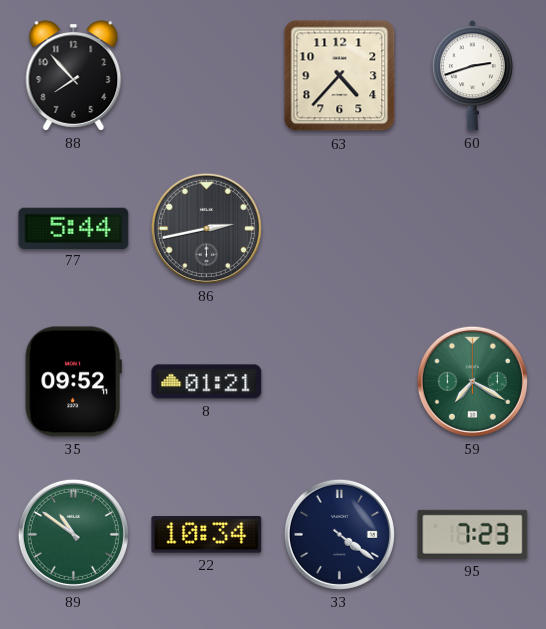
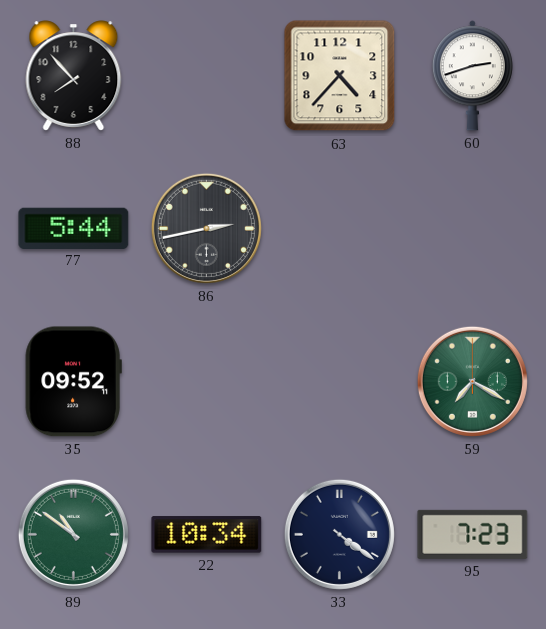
8: 01:21 -> none (207, 382)
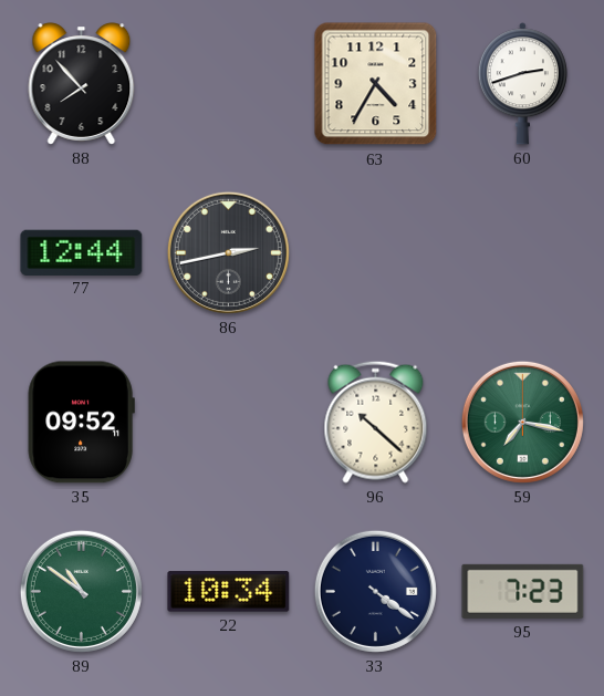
63: 4:37 -> 4:35 (376, 84)
77: 5:44 -> 12:44 (82, 252)
96: none -> 10:22 (376, 422)
59: 7:20 -> 7:17 (522, 422)
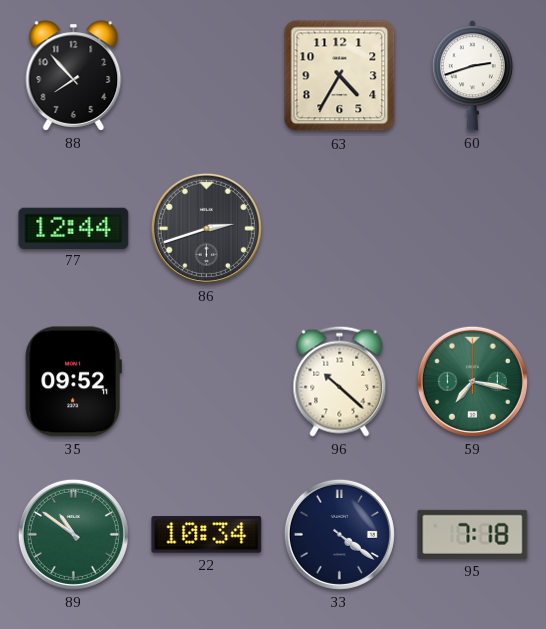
86: 2:43 -> 2:42 (206, 228)
95: 7:23 -> 7:18 (473, 534)
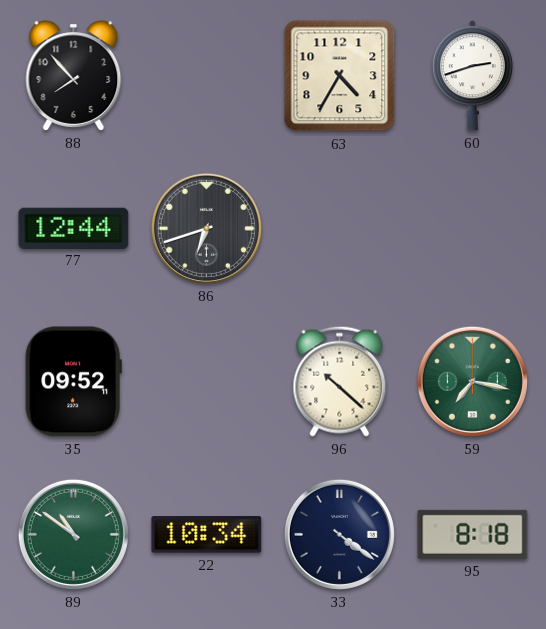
86: 2:42 -> 6:42 (206, 228)
95: 7:18 -> 8:18 (473, 534)
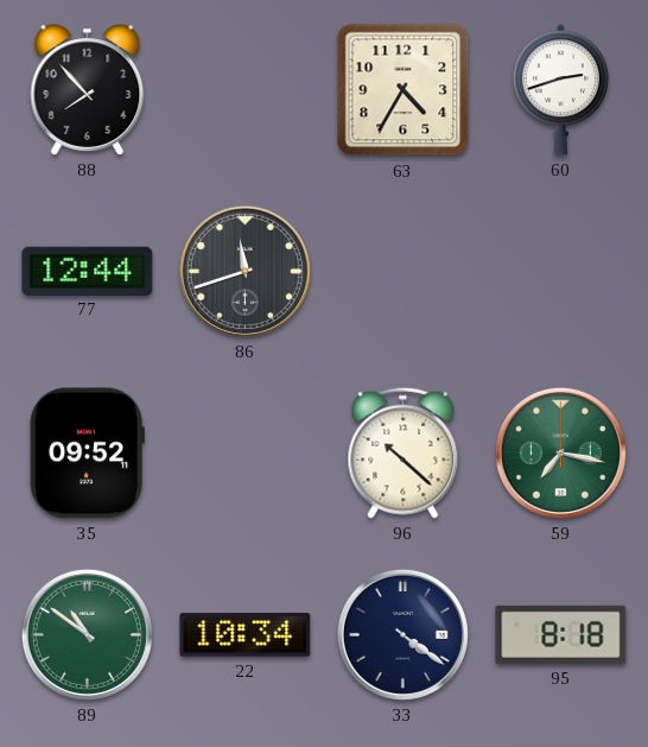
86: 6:42 -> 11:42 (244, 271)
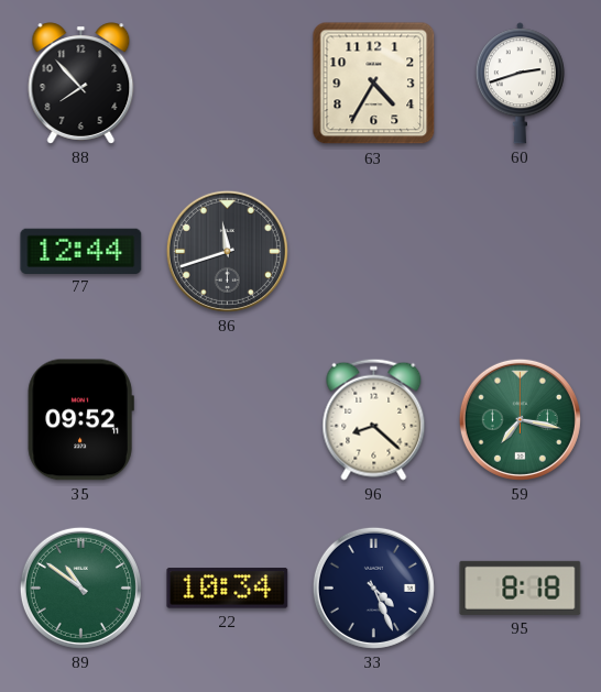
96: 10:22 -> 8:22 (374, 419)
33: 4:21 -> 4:26 (373, 587)
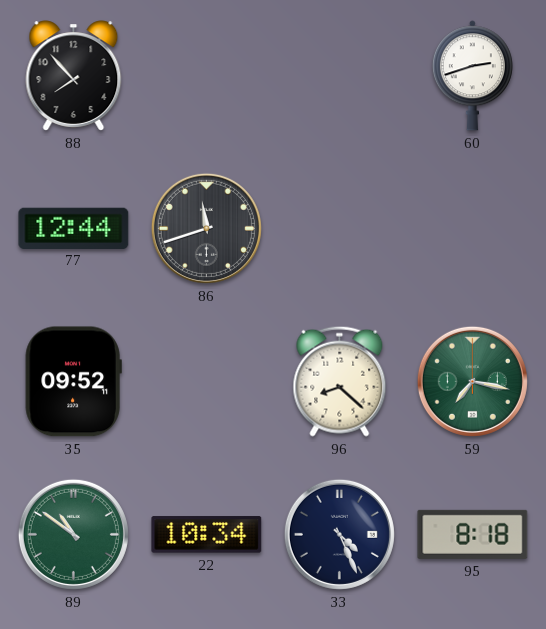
63: 4:35 -> none (374, 84)
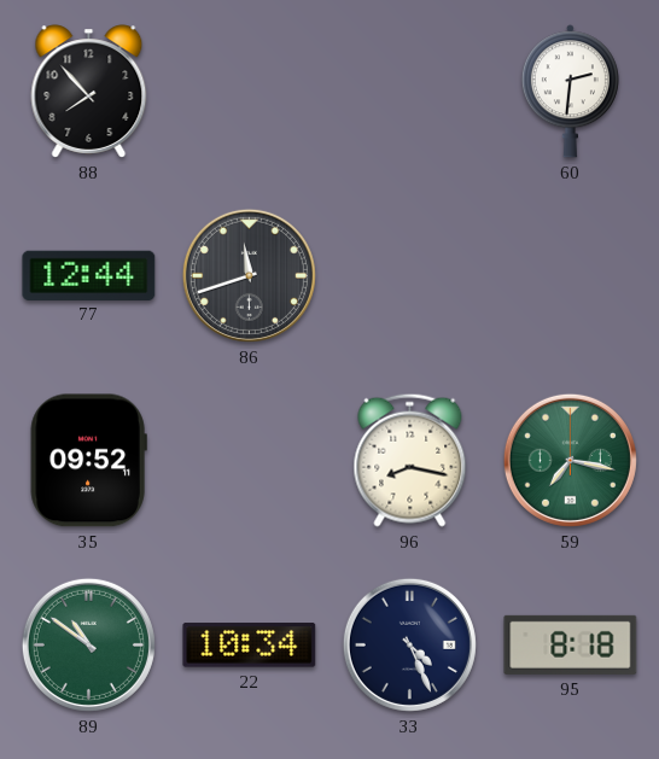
60: 2:42 -> 2:31 (570, 92)
96: 8:22 -> 8:17 (410, 460)
